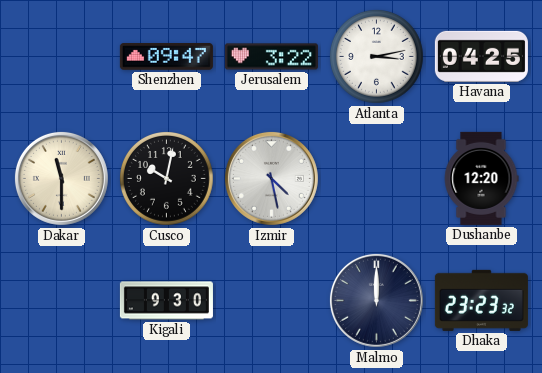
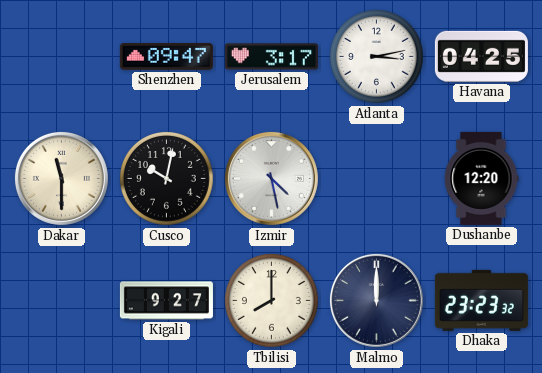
Jerusalem: 3:22 -> 3:17 (271, 57)
Kigali: 9:30 -> 9:27 (166, 301)
Tbilisi: none -> 8:00 (272, 301)
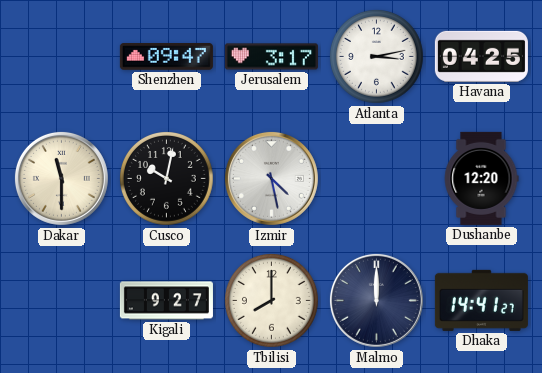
Dhaka: 23:23 -> 14:41 (481, 300)
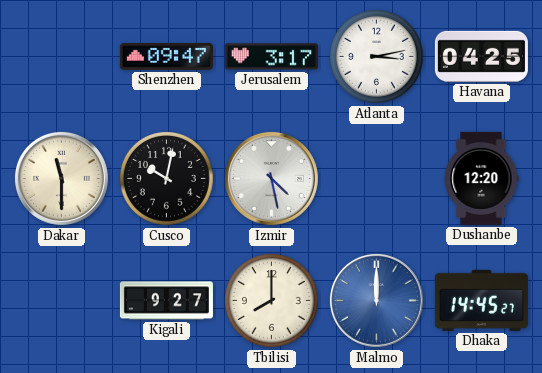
Malmo dial: navy -> blue (376, 300)
Dhaka: 14:41 -> 14:45 (481, 300)
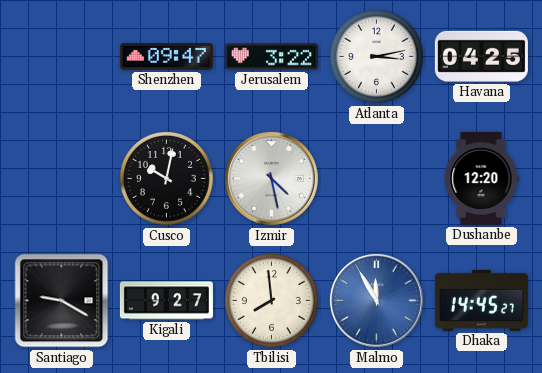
Jerusalem: 3:17 -> 3:22 (271, 57)
Dakar: 11:30 -> none (61, 178)
Santiago: none -> 9:20 (62, 301)
Tbilisi: 8:00 -> 7:59 (272, 301)
Malmo: 12:00 -> 11:55 (376, 300)
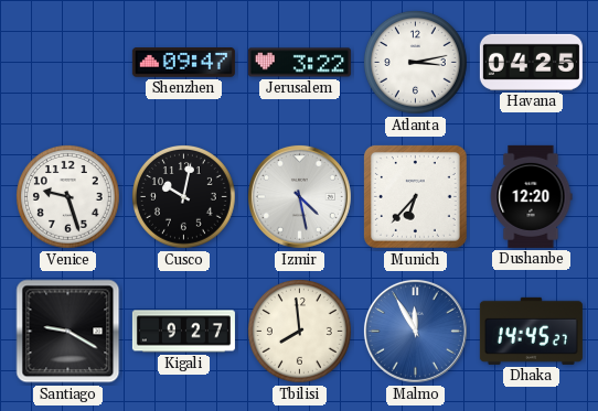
Venice: none -> 9:27 (68, 197)
Munich: none -> 6:37 (415, 196)
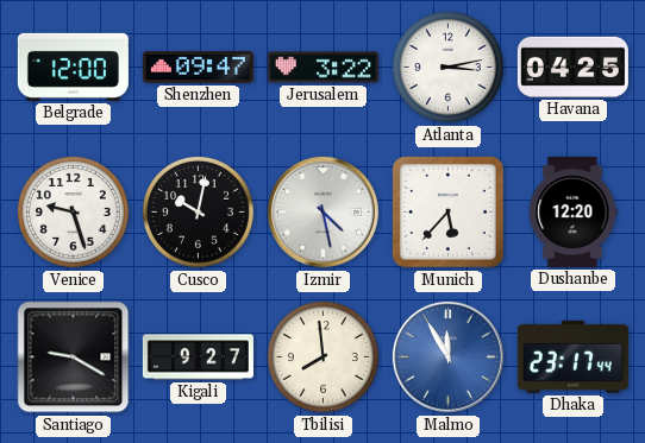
Belgrade: none -> 12:00 (73, 67)
Munich: 6:37 -> 5:37 (447, 211)
Dhaka: 14:45 -> 23:17 (572, 356)
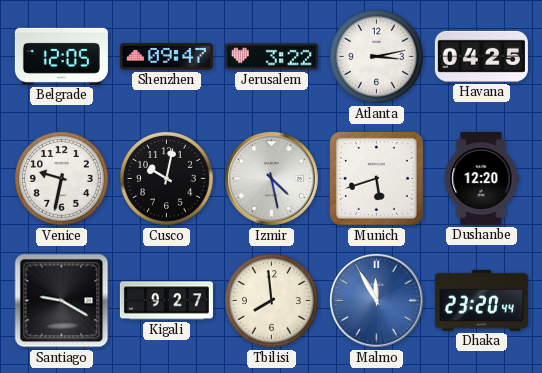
Belgrade: 12:00 -> 12:05 (61, 56)
Venice: 9:27 -> 9:32 (62, 179)
Munich: 5:37 -> 5:42 (376, 178)
Dhaka: 23:17 -> 23:20 (481, 300)
